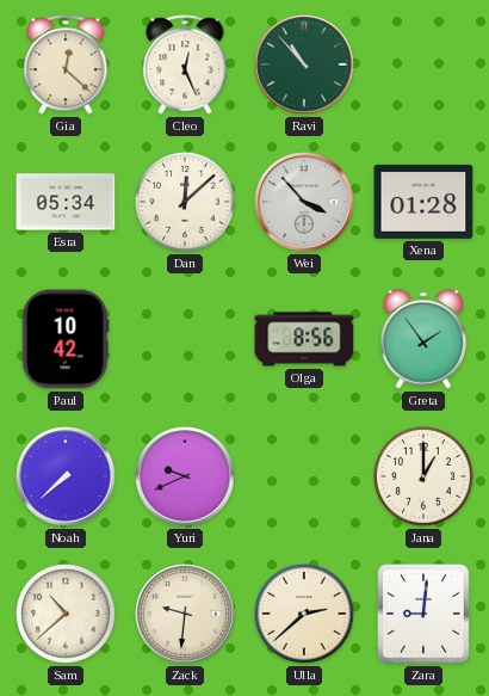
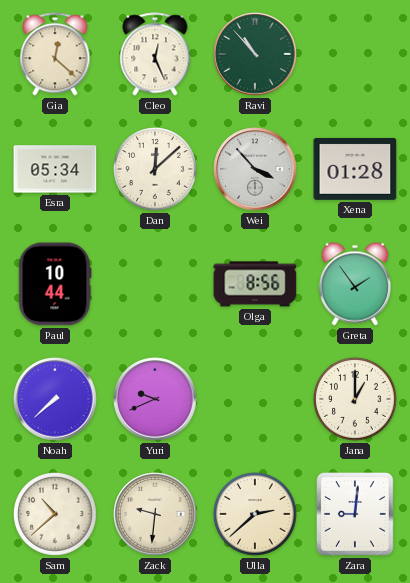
Paul: 10:42 -> 10:44 (55, 284)
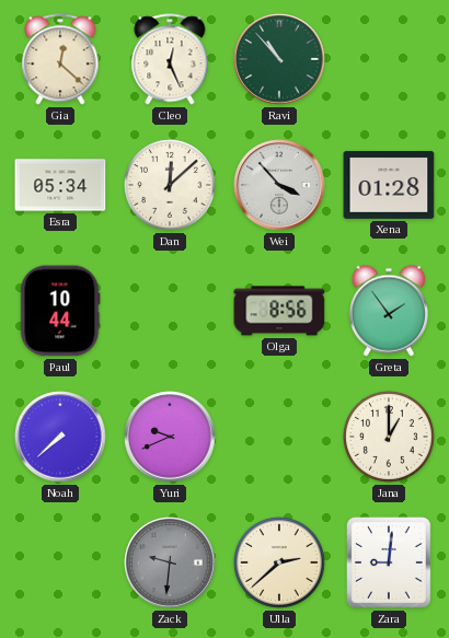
Sam: 10:38 -> none (56, 515)
Zack dial: cream -> grey (170, 562)
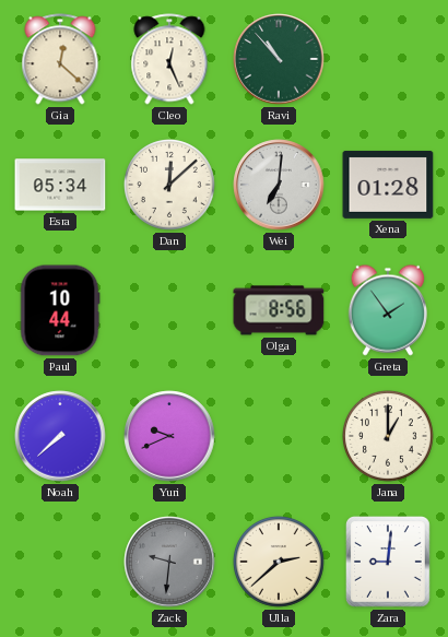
Wei: 3:53 -> 7:01 (279, 185)
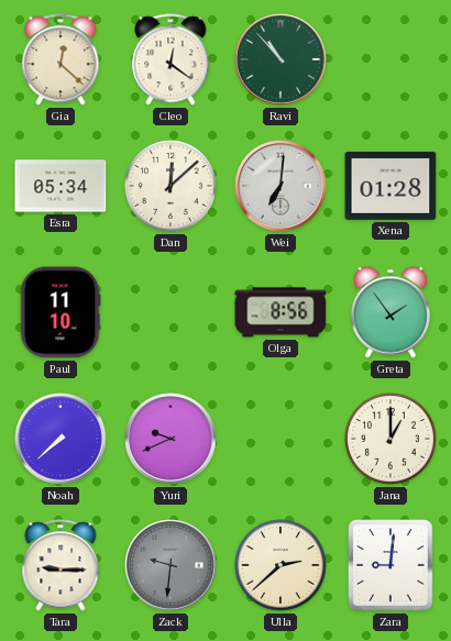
Cleo: 12:26 -> 12:21 (170, 59)
Paul: 10:44 -> 11:10 (61, 312)
Tara: none -> 9:15 (61, 565)
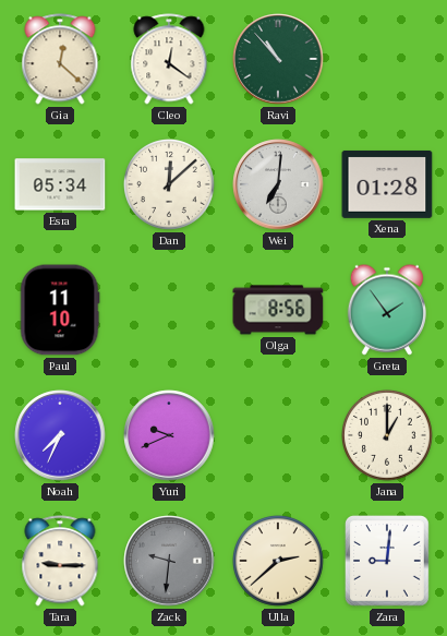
Noah: 7:38 -> 7:34 (60, 435)
